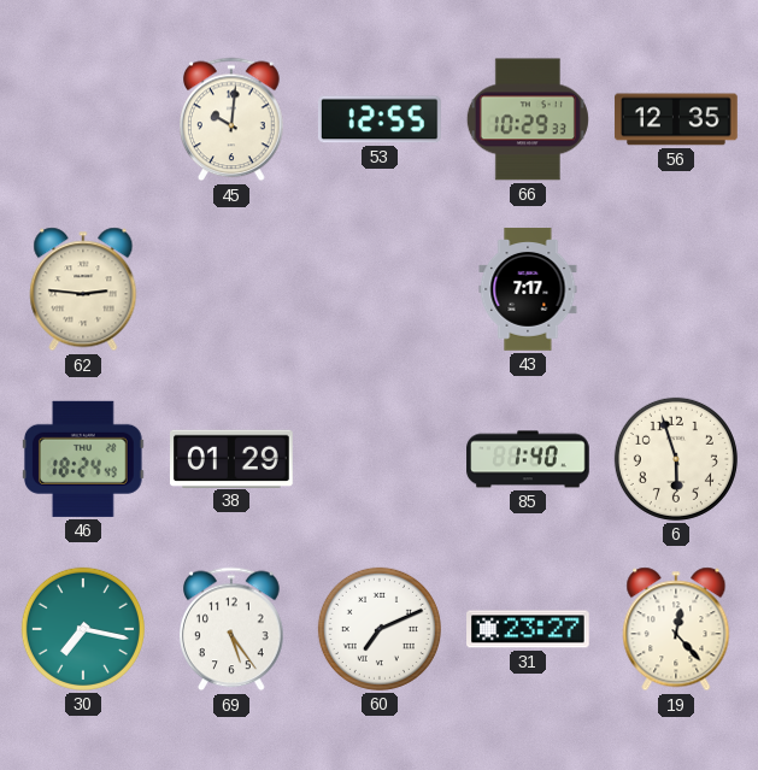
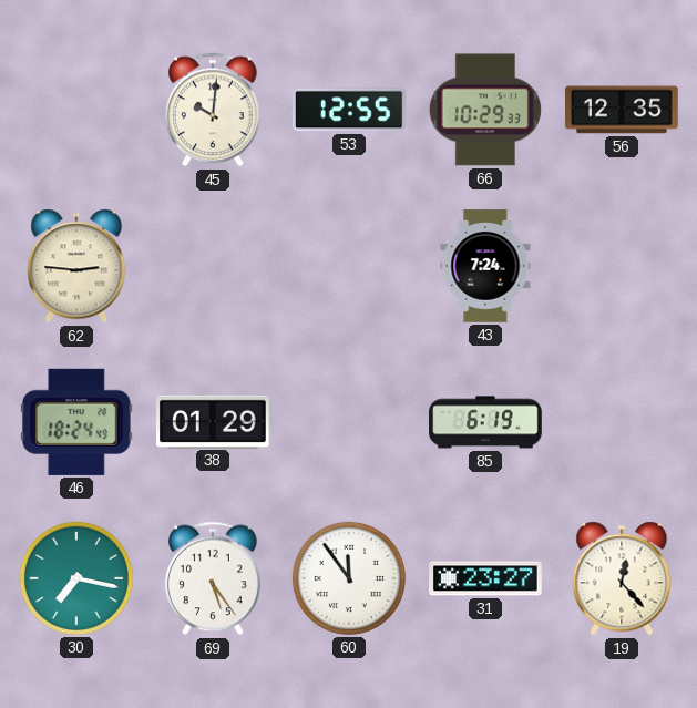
43: 7:17 -> 7:24 (485, 266)
85: 1:40 -> 6:19 (485, 422)
6: 5:57 -> none (676, 459)
60: 7:11 -> 11:54 (349, 578)
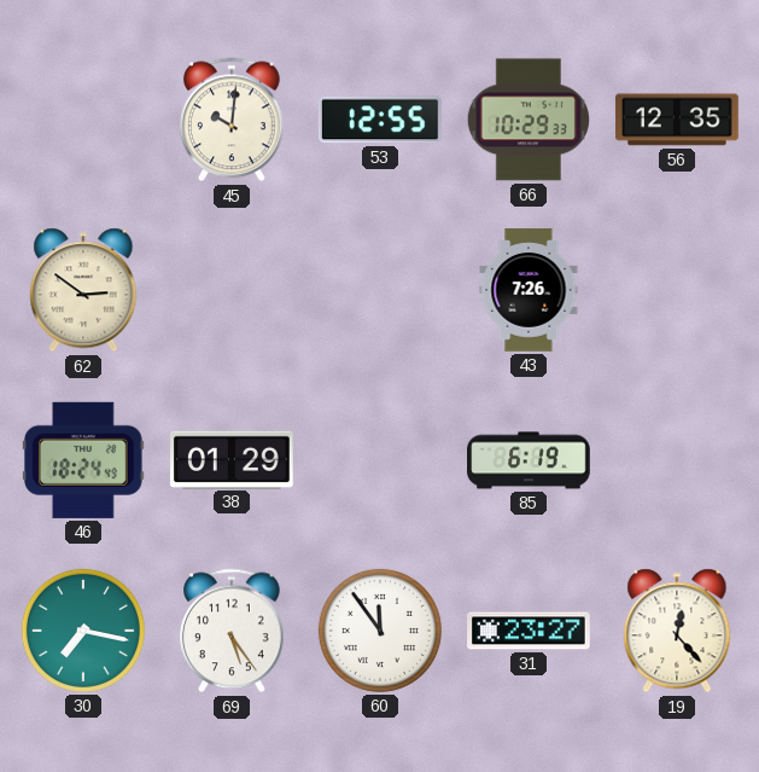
62: 2:46 -> 2:51 (83, 290)
43: 7:24 -> 7:26 (529, 290)
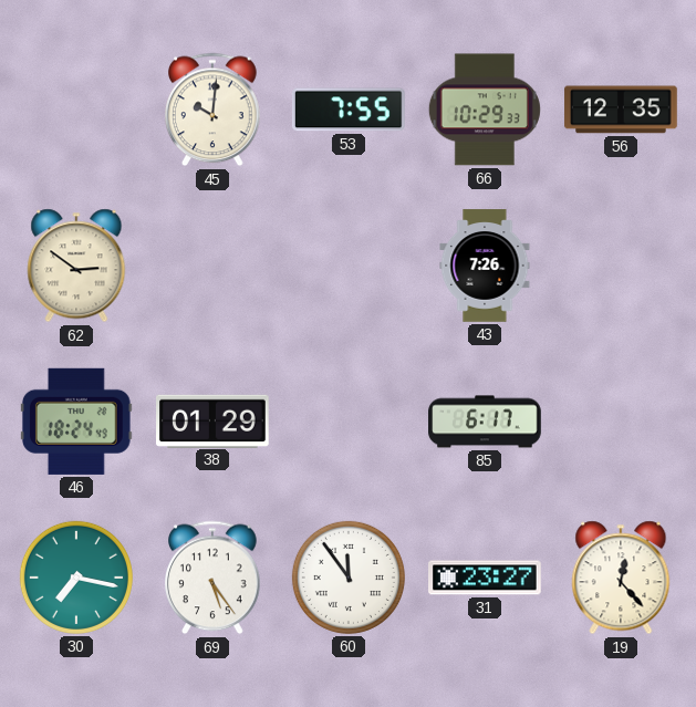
53: 12:55 -> 7:55 (349, 110)
85: 6:19 -> 6:17 (485, 422)
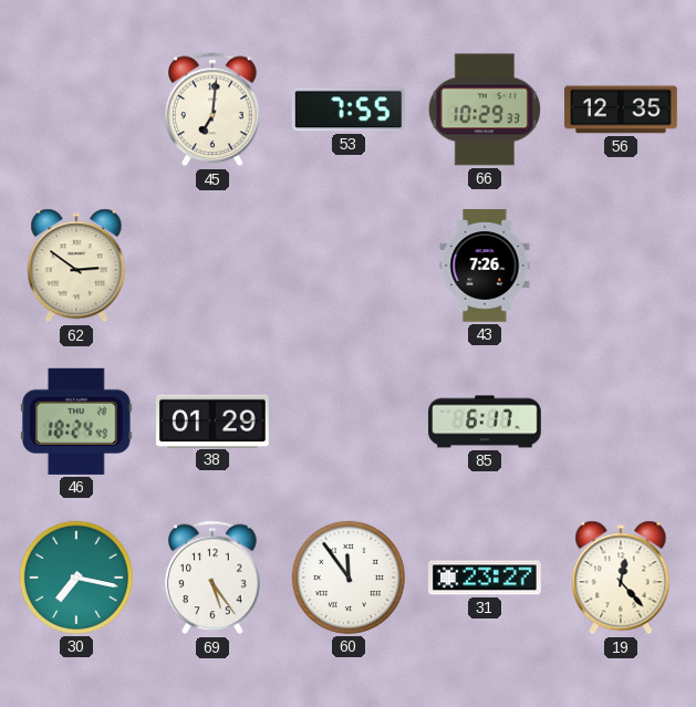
45: 10:01 -> 7:01 (214, 110)
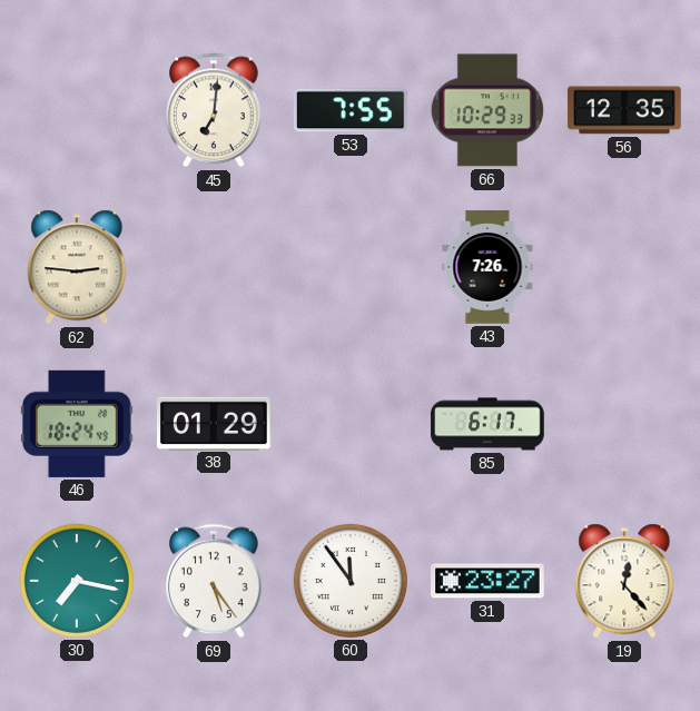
62: 2:51 -> 2:46 (77, 267)
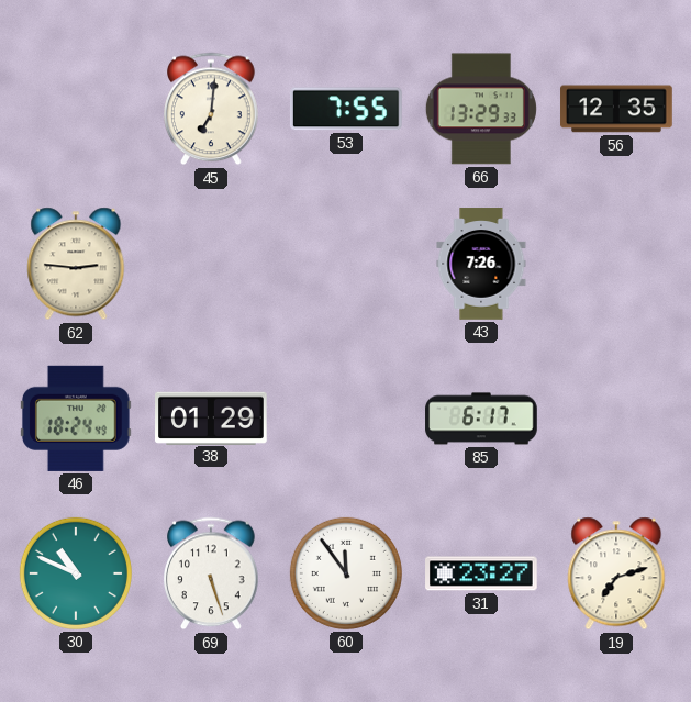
66: 10:29 -> 13:29 (481, 109)
30: 7:17 -> 10:49 (76, 573)
69: 5:24 -> 5:27 (212, 573)
19: 12:23 -> 7:12 (616, 573)
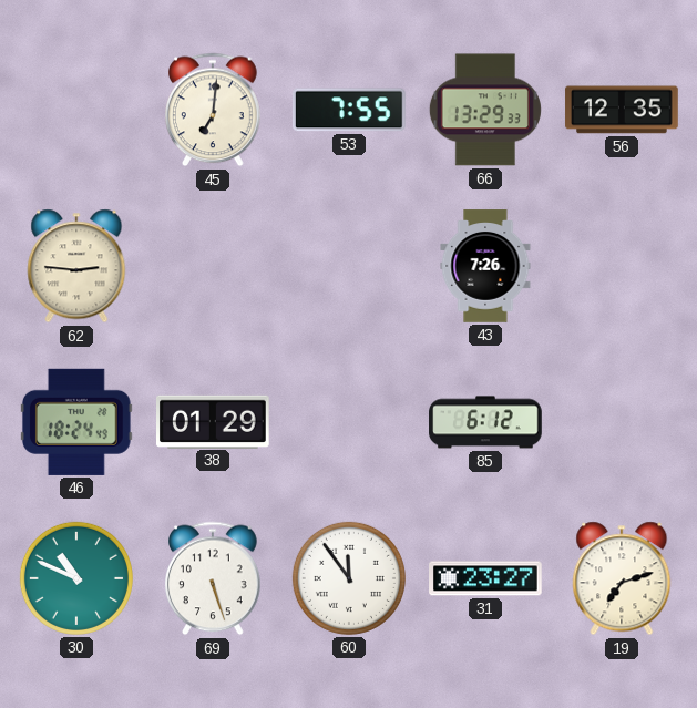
85: 6:17 -> 6:12 (485, 422)
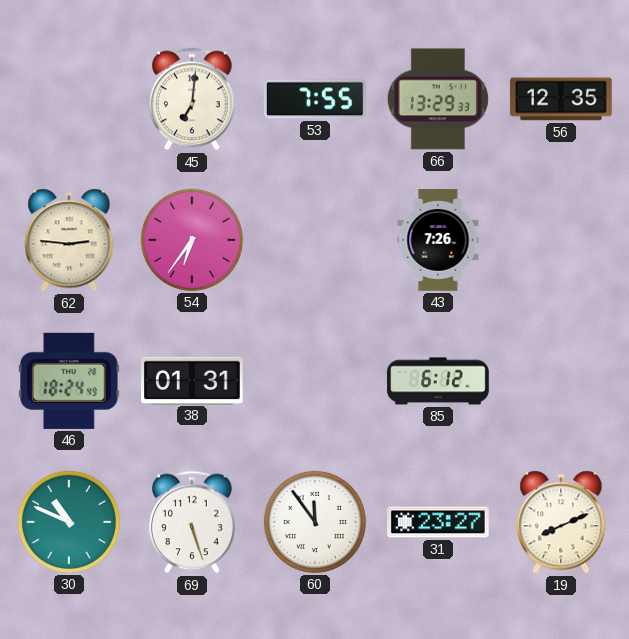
54: none -> 6:36 (192, 240)
38: 01:29 -> 01:31 (192, 380)
19: 7:12 -> 8:11 (561, 522)
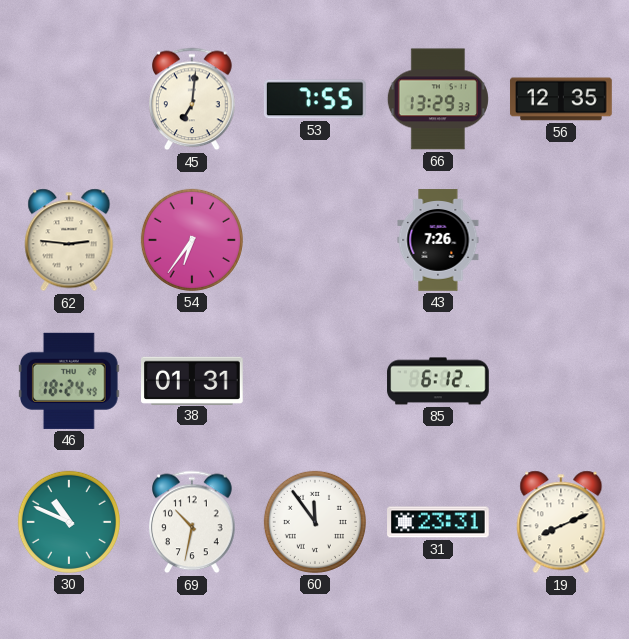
69: 5:27 -> 10:32 (193, 522)
31: 23:27 -> 23:31 (438, 522)
